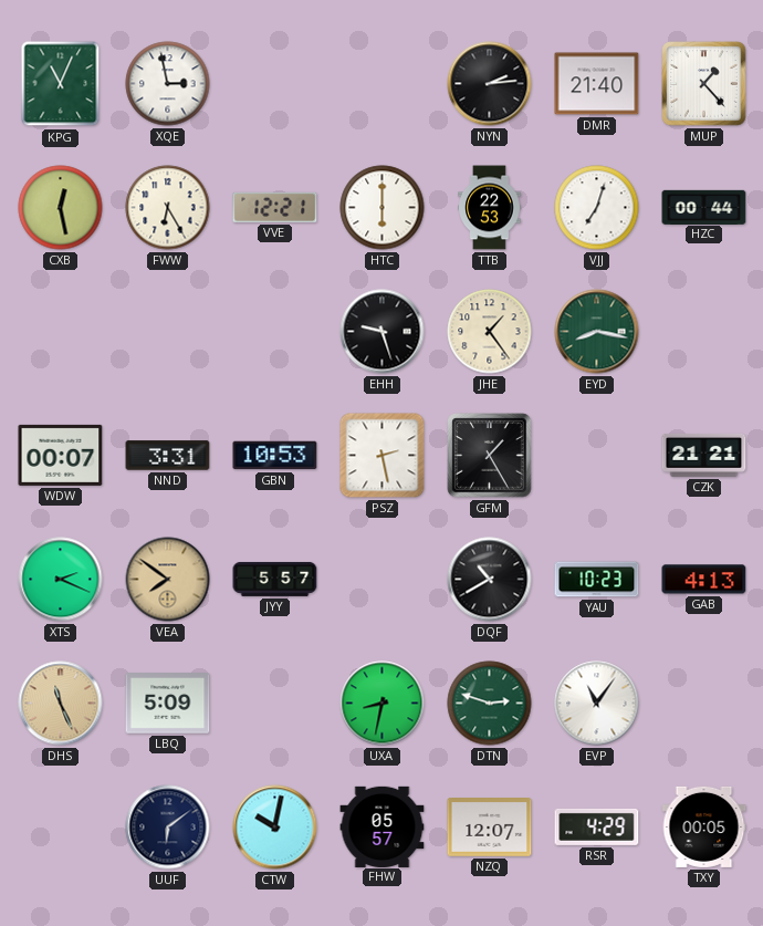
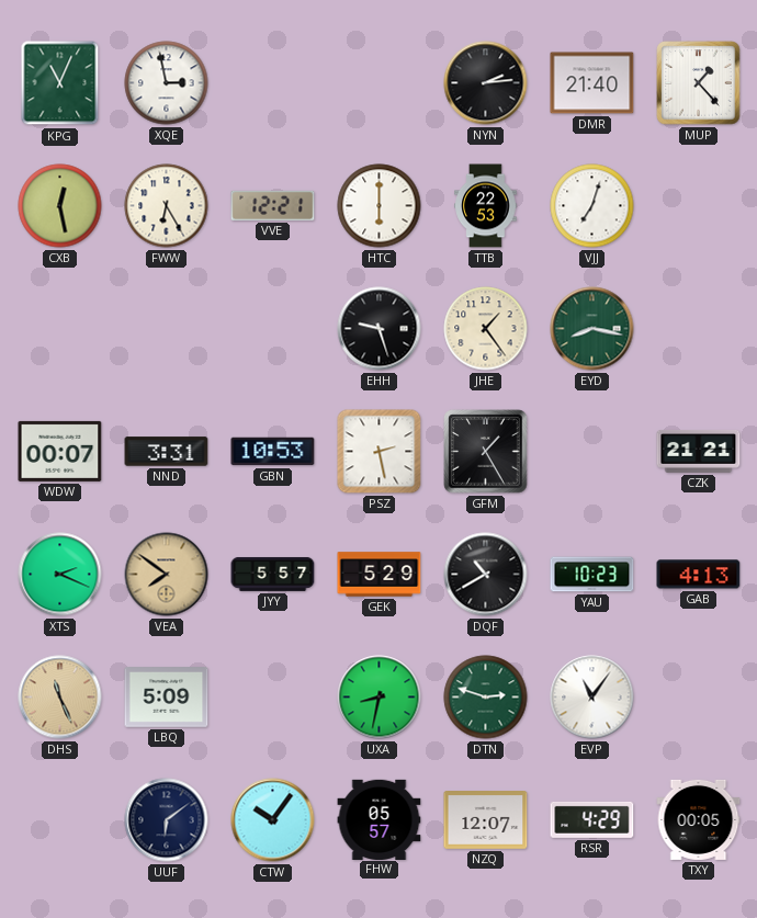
HZC: 00:44 -> none (704, 207)
GEK: none -> 5:29 (380, 575)
CTW: 10:02 -> 10:06 (273, 820)
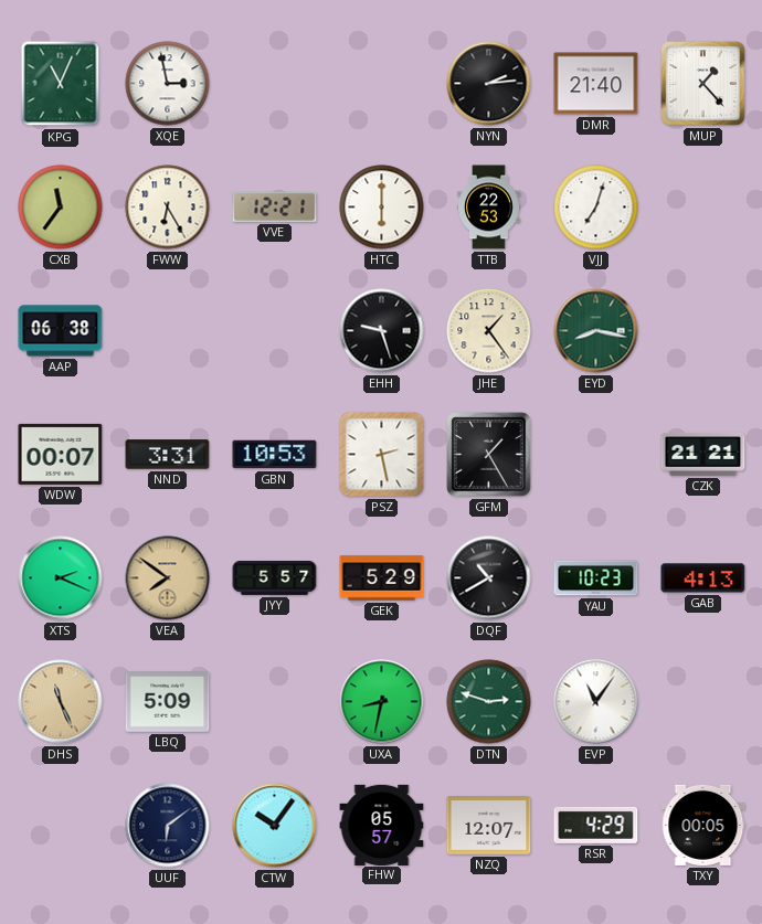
CXB: 12:28 -> 11:36 (61, 208)
AAP: none -> 06:38 (61, 331)
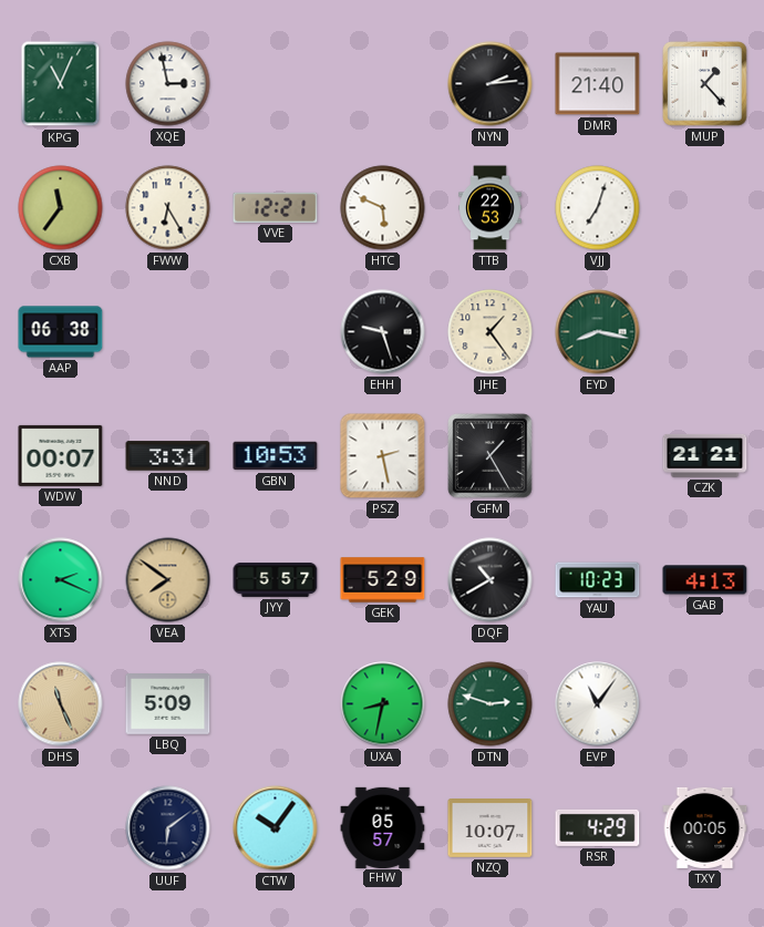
HTC: 6:00 -> 5:49 (383, 208)
NZQ: 12:07 -> 10:07 (491, 828)
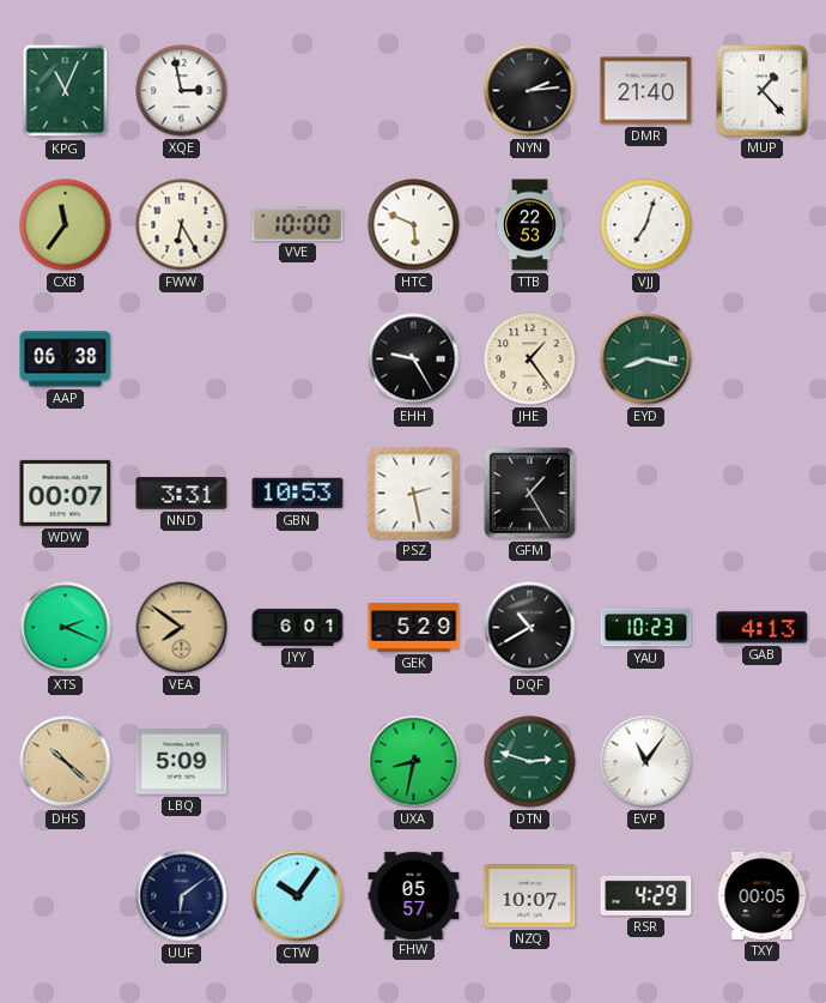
VVE: 12:21 -> 10:00 (298, 224)
EHH: 9:27 -> 9:25 (414, 359)
CZK: 21:21 -> none (705, 455)
JYY: 5:57 -> 6:01 (298, 627)
DHS: 11:26 -> 10:22 (66, 762)
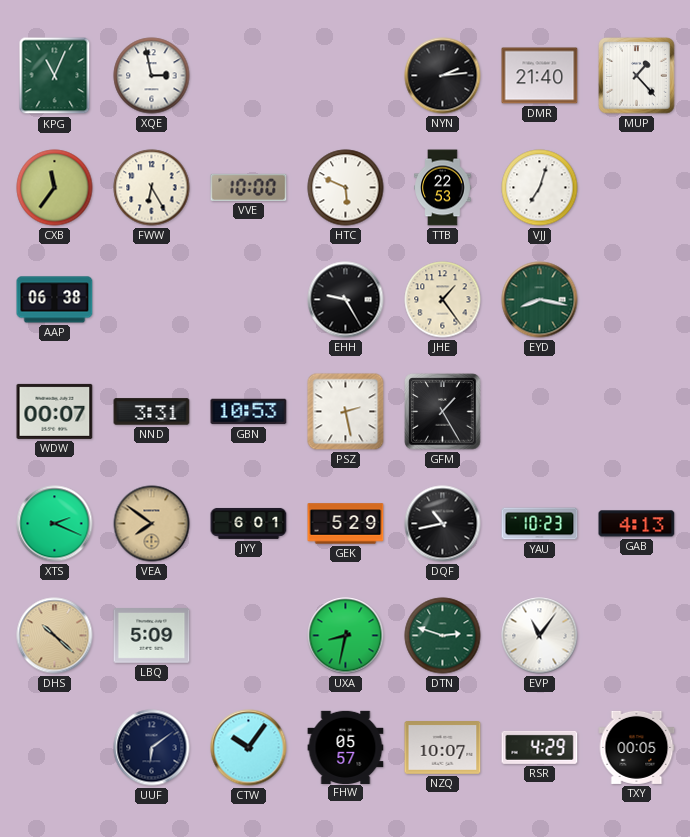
DQF: 10:40 -> 10:43 (443, 524)
